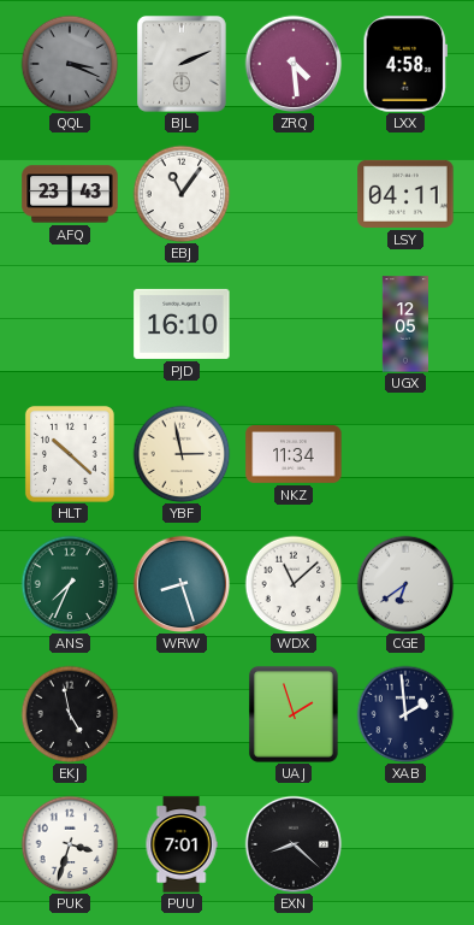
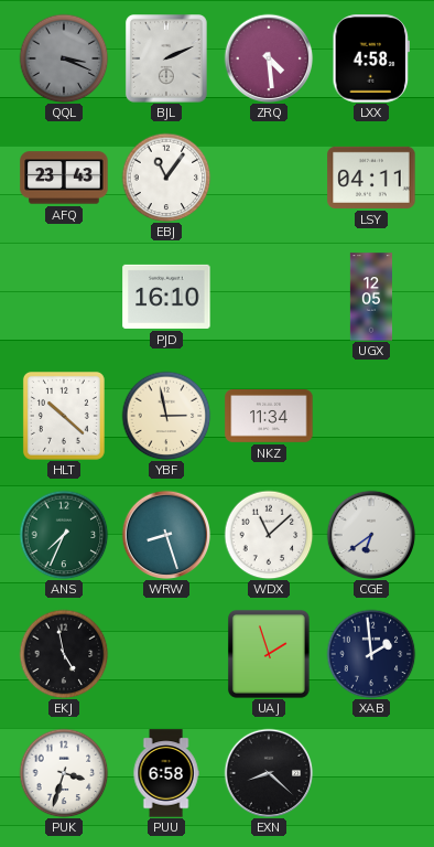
PUU: 7:01 -> 6:58 (166, 773)
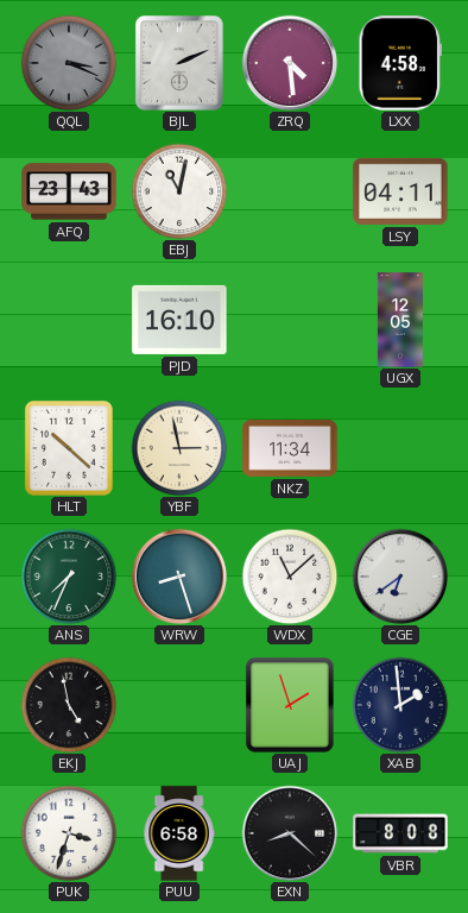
EBJ: 11:06 -> 11:02 (179, 191)
VBR: none -> 8:08 (400, 833)
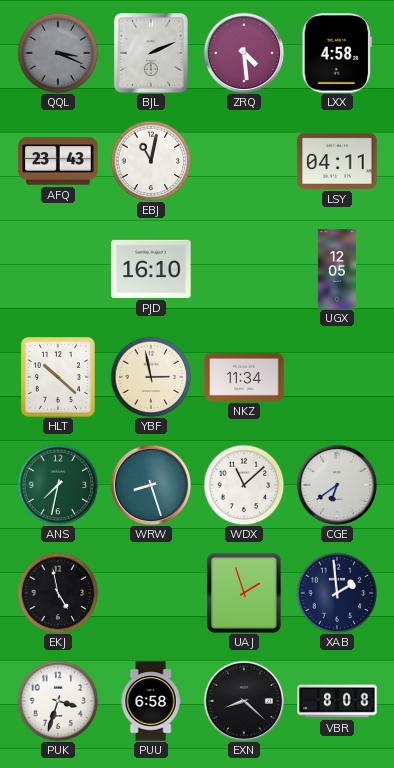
ANS: 7:34 -> 7:32 (58, 485)
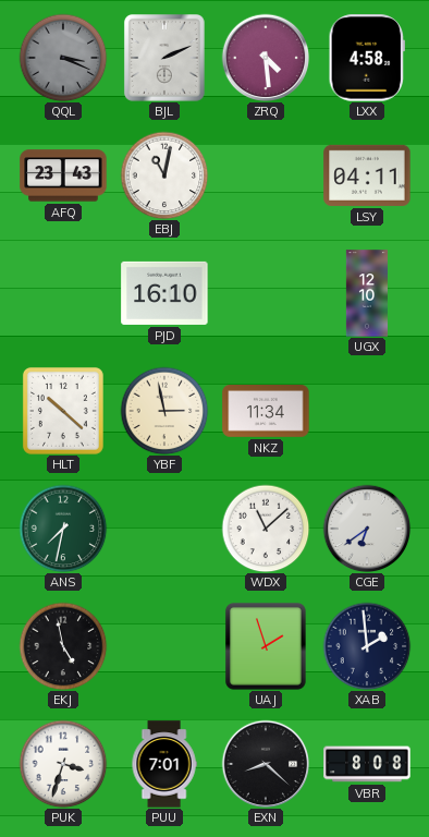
UGX: 12:05 -> 12:10 (366, 293)
WRW: 8:27 -> none (151, 485)
PUU: 6:58 -> 7:01 (164, 764)
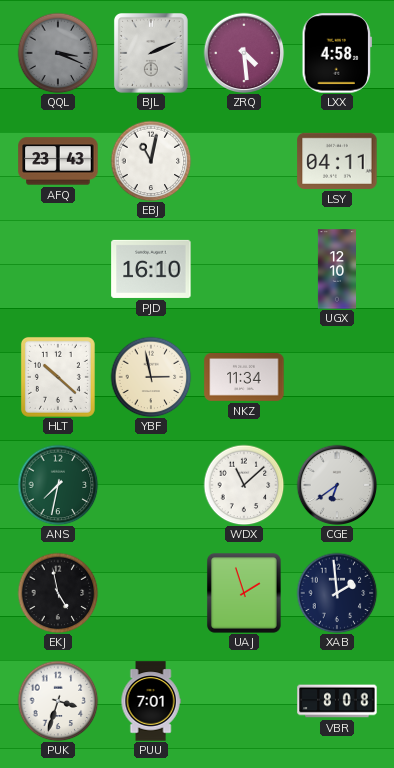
EXN: 8:22 -> none (266, 764)
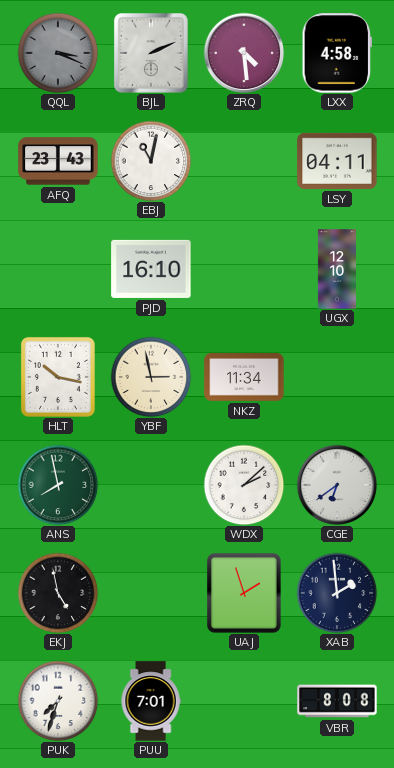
HLT: 10:22 -> 10:17 (58, 377)
ANS: 7:32 -> 7:58 (58, 485)
WDX: 11:08 -> 2:08 (244, 485)
PUK: 3:33 -> 7:33 (58, 701)
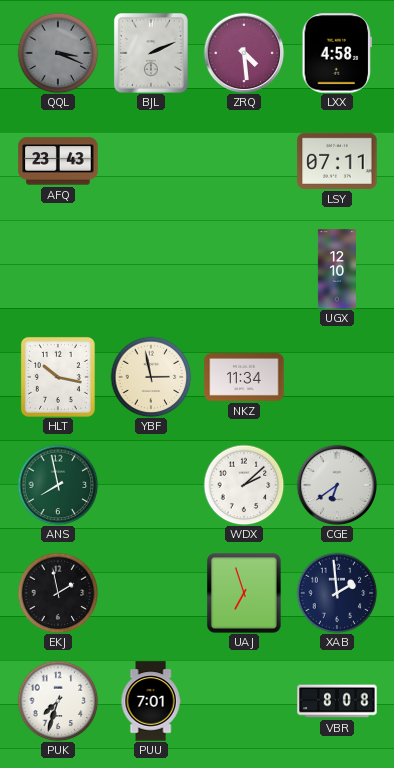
EBJ: 11:02 -> none (151, 161)
LSY: 04:11 -> 07:11 (337, 161)
PJD: 16:10 -> none (151, 269)
EKJ: 4:58 -> 1:58 (58, 593)
UAJ: 1:57 -> 6:57 (244, 594)
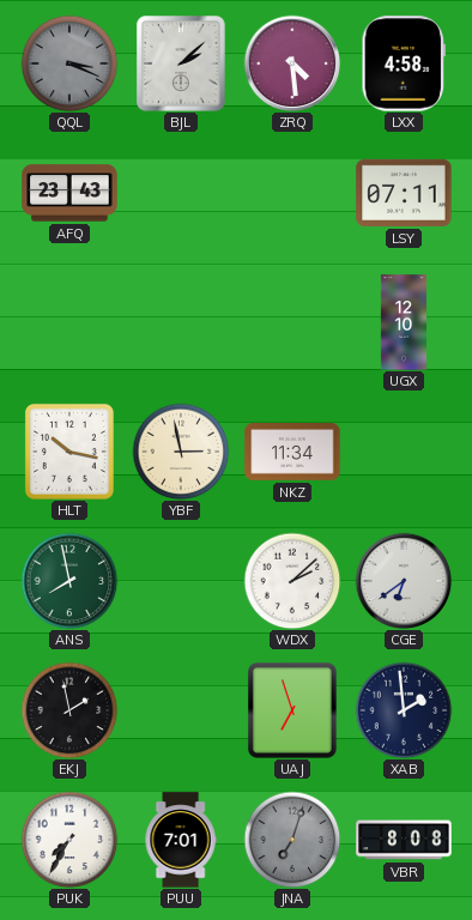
BJL: 2:11 -> 2:08 (181, 65)
PUK: 7:33 -> 7:35 (69, 840)
JNA: none -> 7:03 (292, 840)
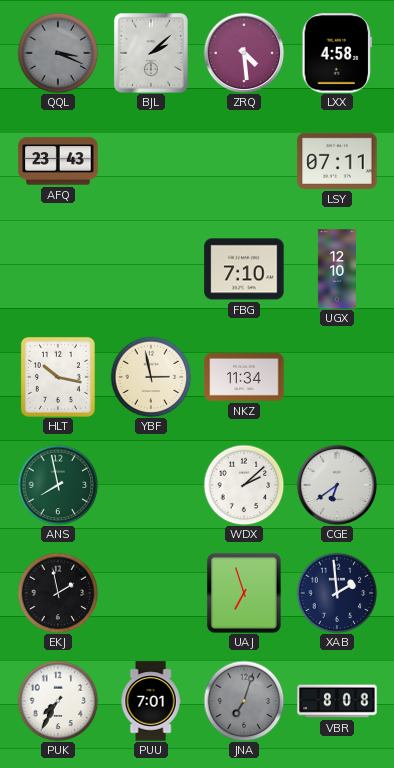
FBG: none -> 7:10 (244, 269)
